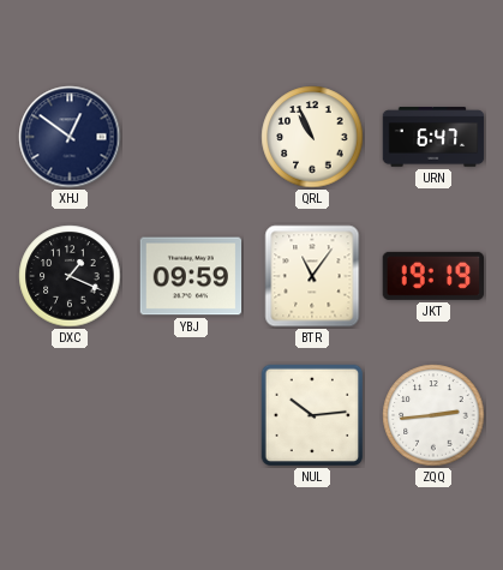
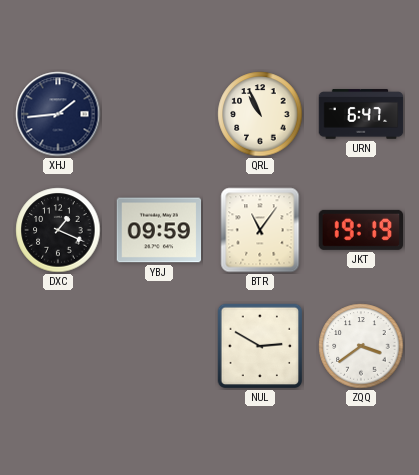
XHJ: 12:51 -> 1:44 (58, 114)
NUL: 10:14 -> 2:50 (260, 346)
ZQQ: 2:44 -> 3:39 (361, 346)
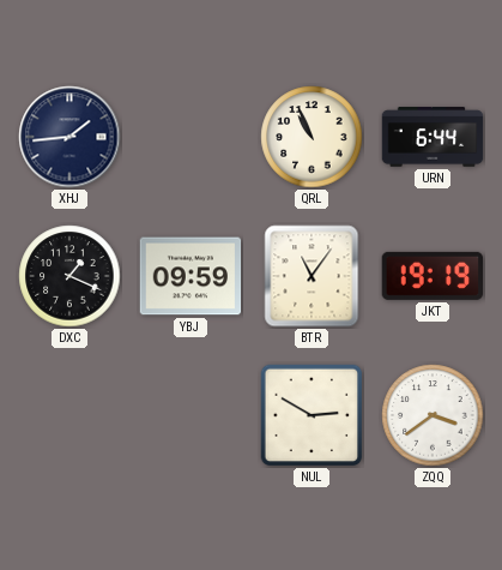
URN: 6:47 -> 6:44 (433, 137)
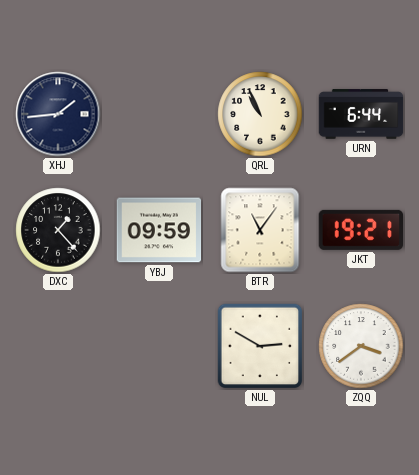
DXC: 1:19 -> 1:23 (58, 230)
JKT: 19:19 -> 19:21 (361, 230)
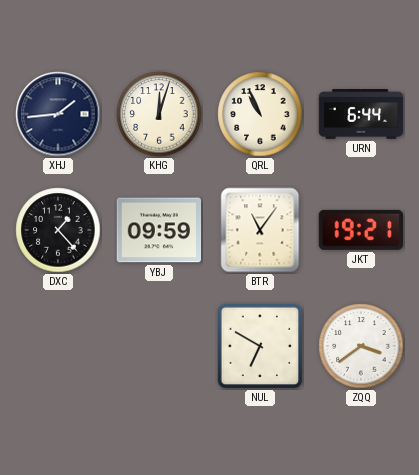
KHG: none -> 12:03 (159, 114)
NUL: 2:50 -> 6:50 (260, 346)
